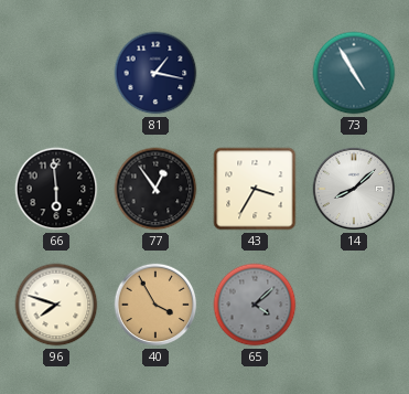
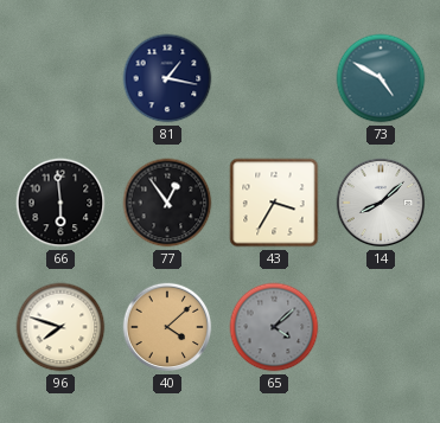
73: 4:55 -> 4:50 (381, 78)
40: 3:55 -> 4:08 (167, 327)
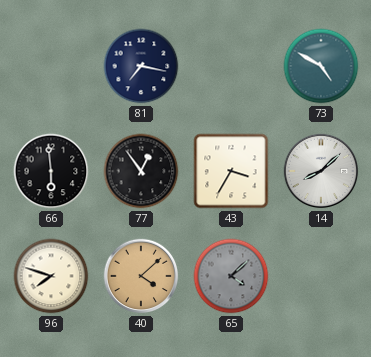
81: 1:17 -> 7:17 (141, 66)
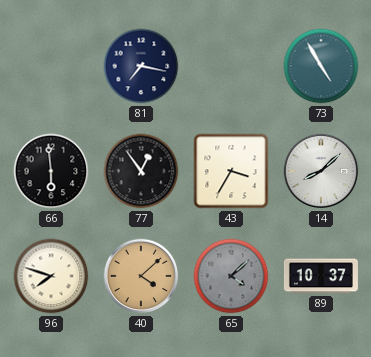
73: 4:50 -> 4:55 (321, 66)
89: none -> 10:37 (321, 276)
